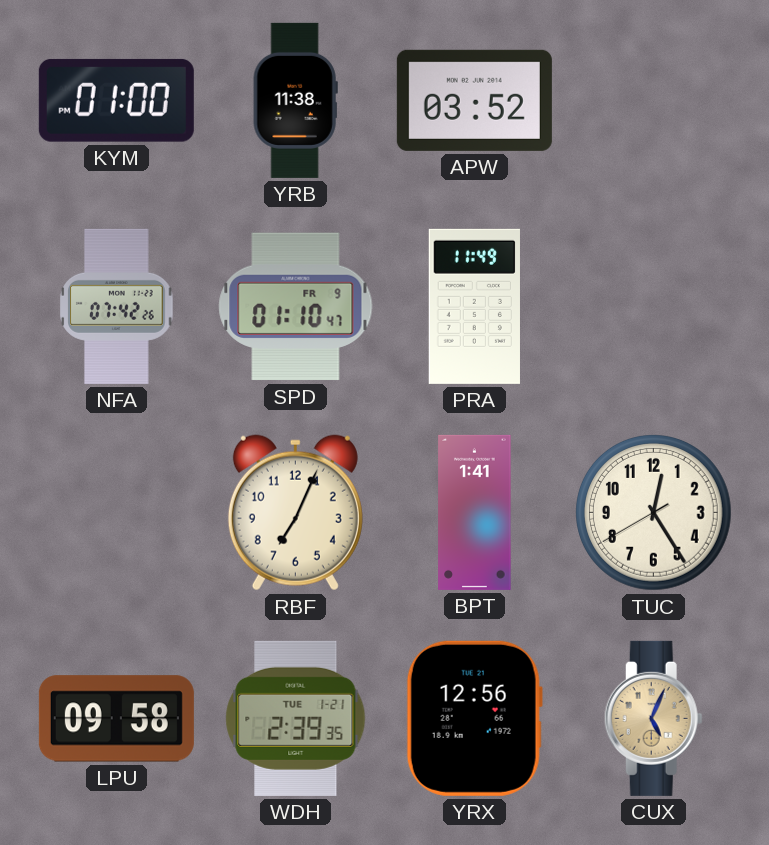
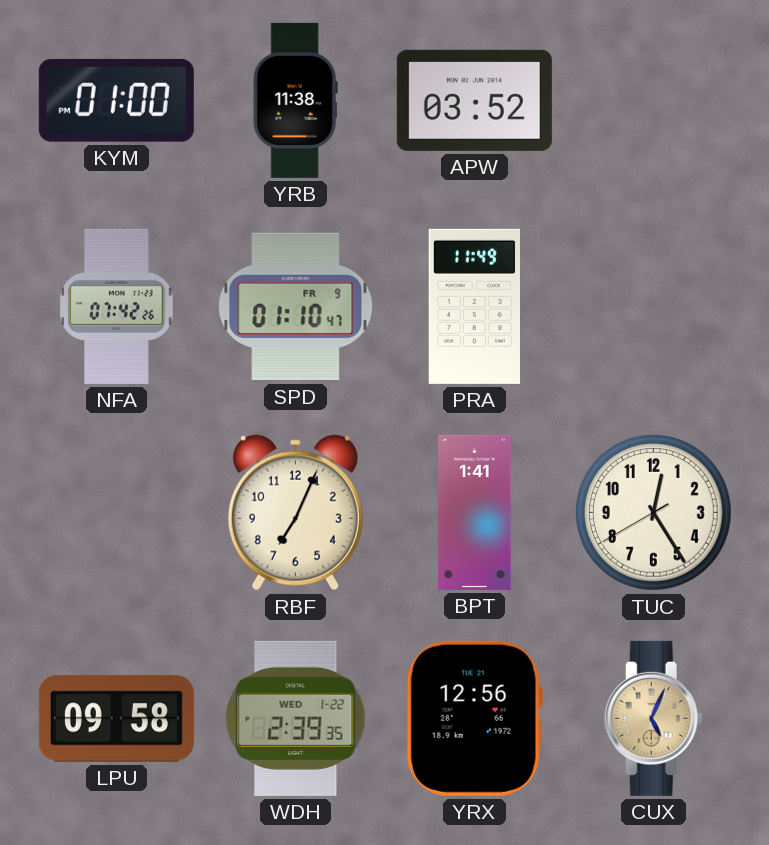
WDH date: TUE 1-21 -> WED 1-22 (296, 718)
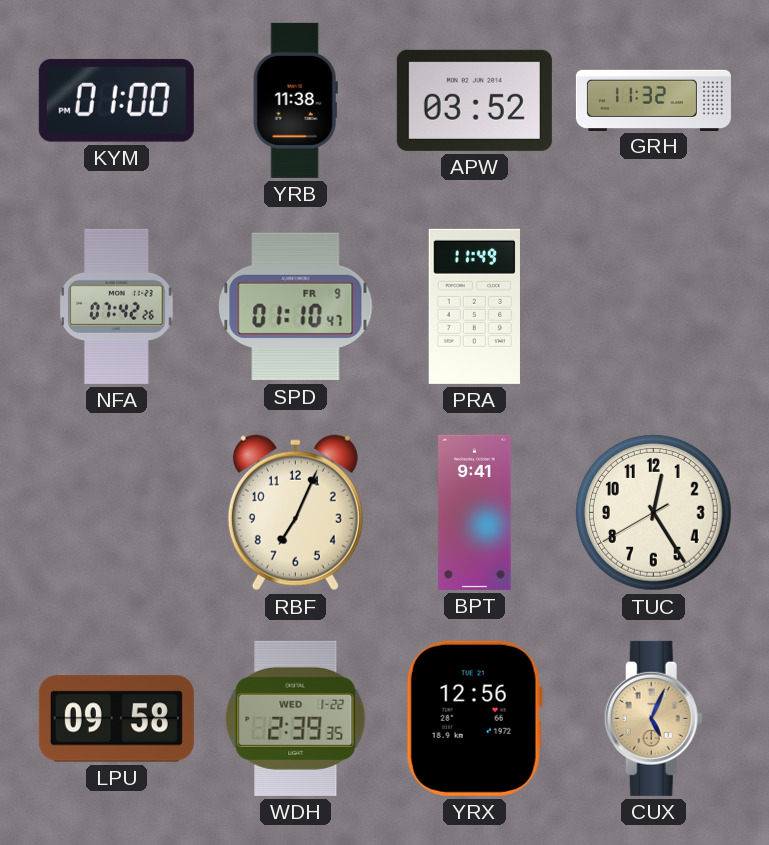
GRH: none -> 11:32 (653, 100)
BPT: 1:41 -> 9:41 (475, 512)
